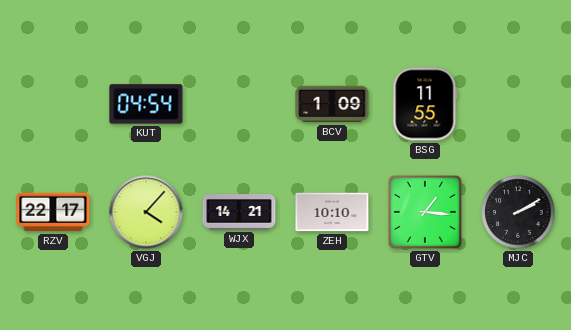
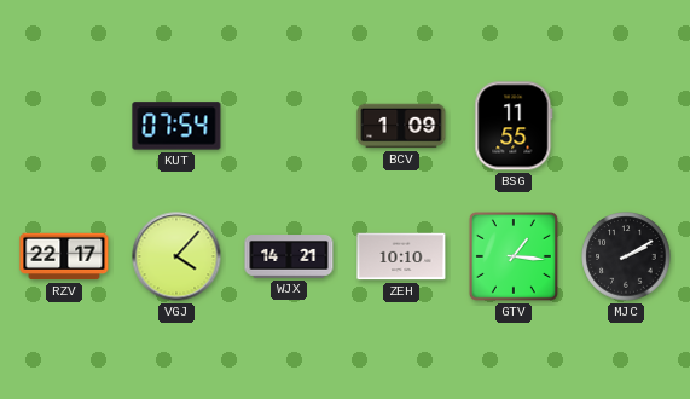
KUT: 04:54 -> 07:54 (176, 126)
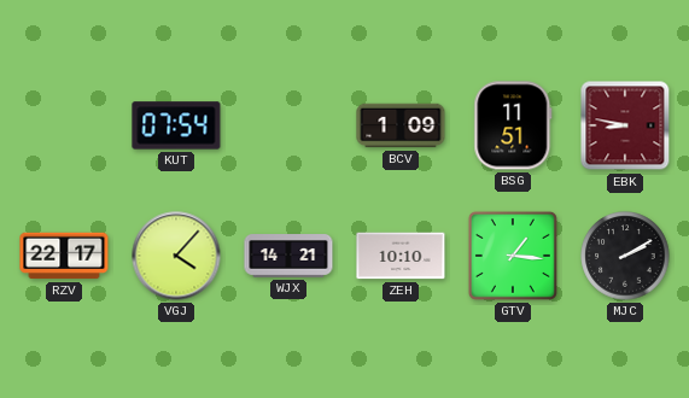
BSG: 11:55 -> 11:51 (513, 125)
EBK: none -> 8:47 (625, 125)
